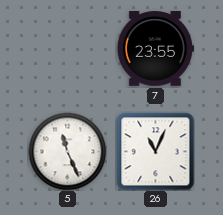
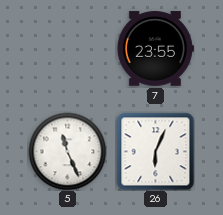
26: 11:04 -> 6:04 (155, 151)
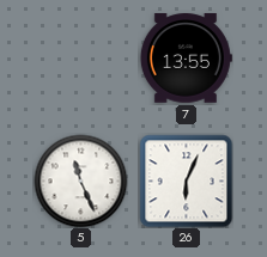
7: 23:55 -> 13:55 (186, 59)
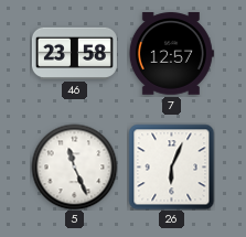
46: none -> 23:58 (74, 53)
7: 13:55 -> 12:57 (171, 54)
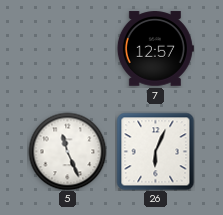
46: 23:58 -> none (74, 53)
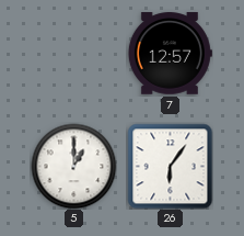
5: 11:26 -> 1:00 (73, 166)
26: 6:04 -> 6:06 (170, 166)
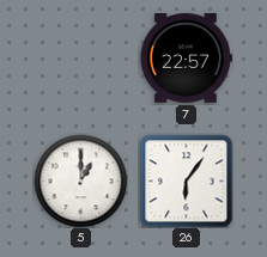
7: 12:57 -> 22:57 (186, 59)
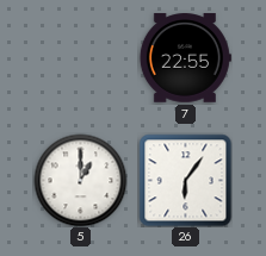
7: 22:57 -> 22:55 (185, 58)
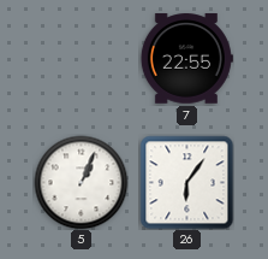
5: 1:00 -> 1:04 (81, 182)
